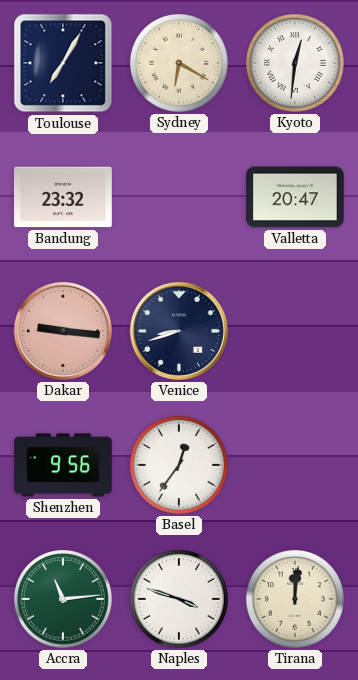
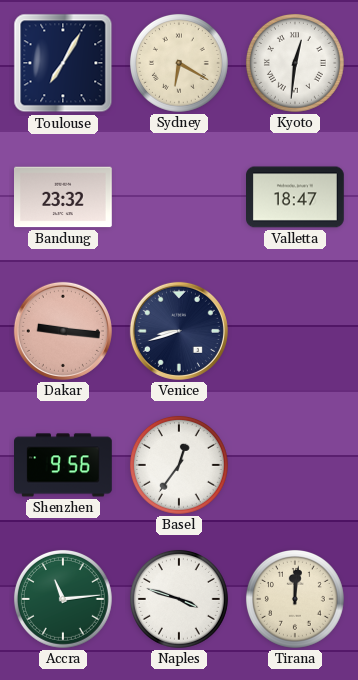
Valletta: 20:47 -> 18:47 (296, 197)
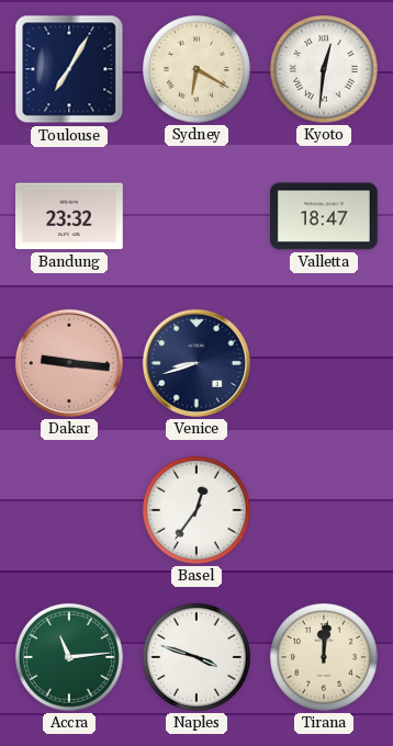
Shenzhen: 9:56 -> none (64, 465)
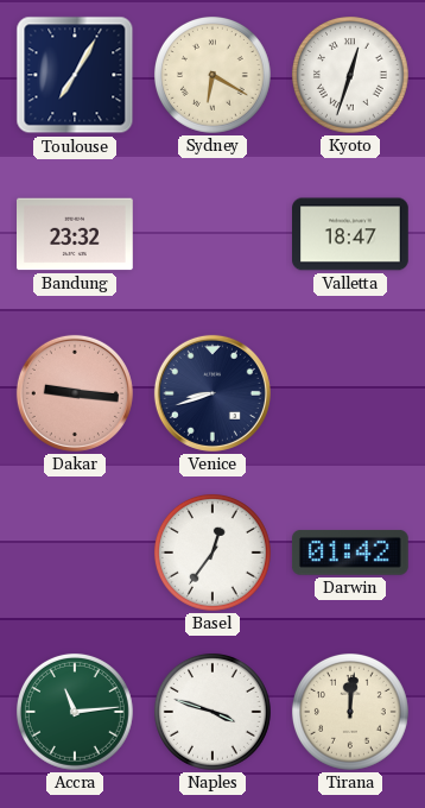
Kyoto: 12:31 -> 12:33 (350, 75)
Darwin: none -> 01:42 (350, 554)
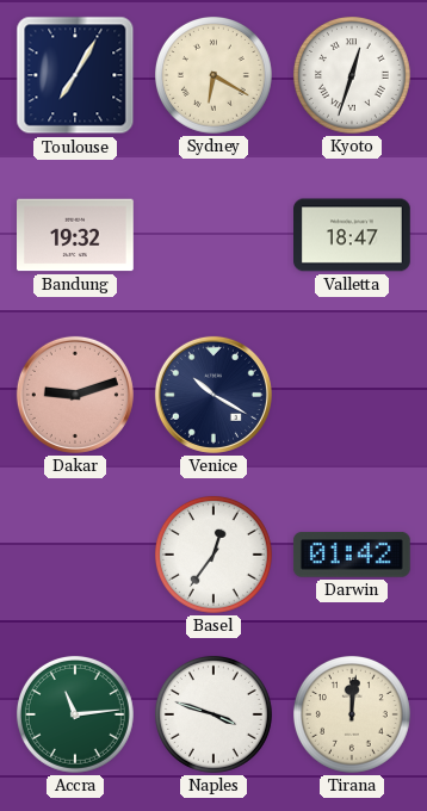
Bandung: 23:32 -> 19:32 (76, 235)
Dakar: 9:16 -> 9:12 (75, 395)
Venice: 8:42 -> 10:20 (213, 395)
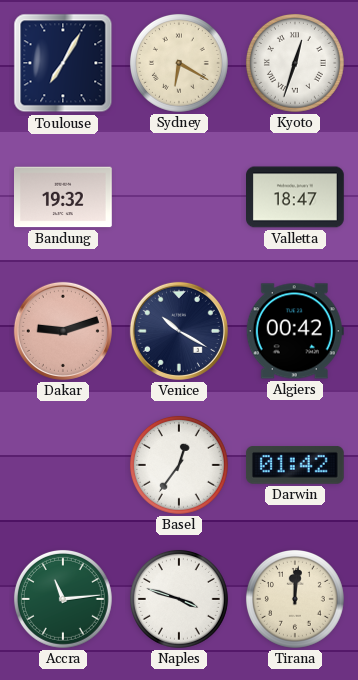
Algiers: none -> 00:42 (295, 331)
